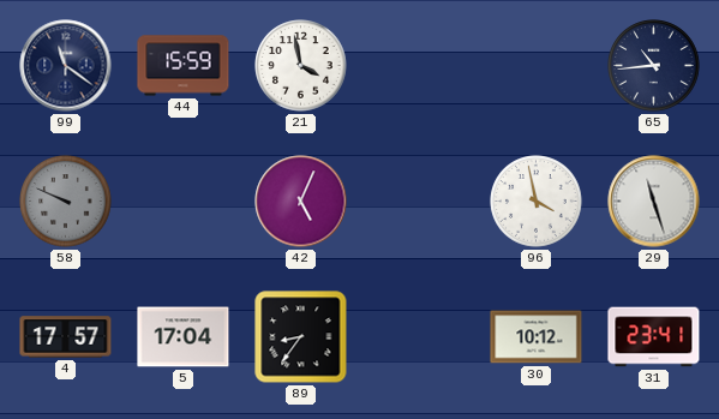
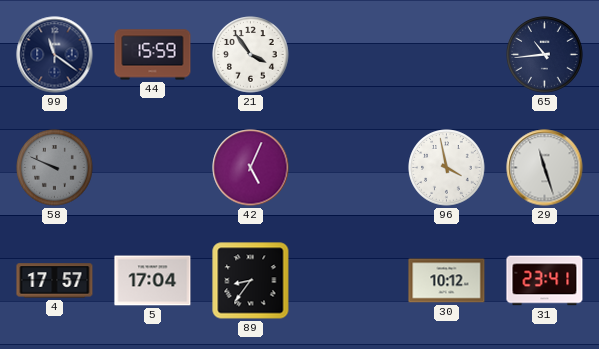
21: 3:58 -> 3:54 (251, 55)
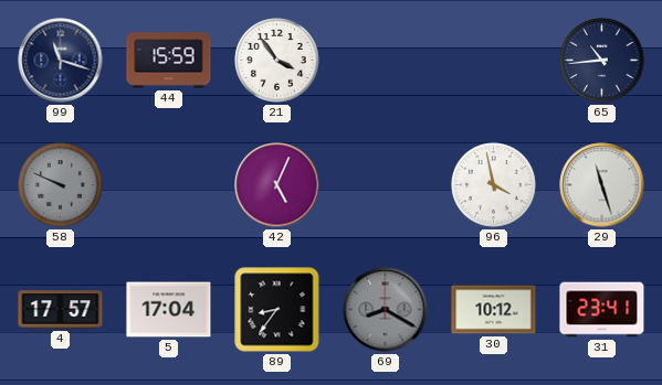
99: 11:21 -> 11:18 (61, 61)
69: none -> 8:20 (386, 310)
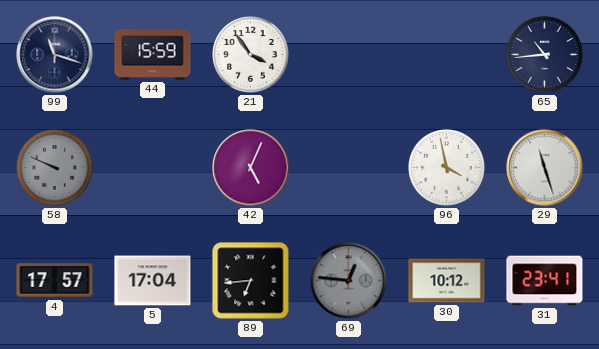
89: 8:36 -> 6:44 (251, 281)
69: 8:20 -> 12:46 (349, 281)
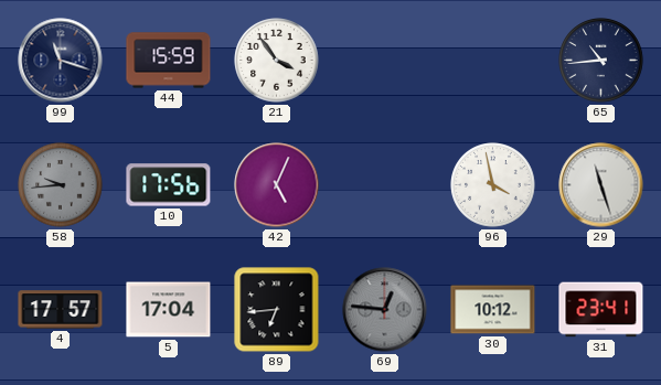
58: 9:49 -> 9:44 (61, 185)
10: none -> 17:56 (169, 185)
